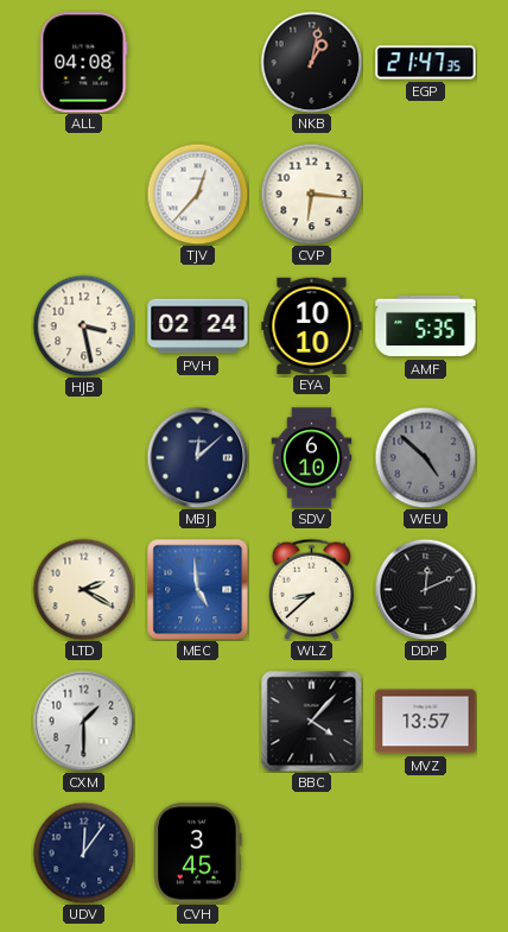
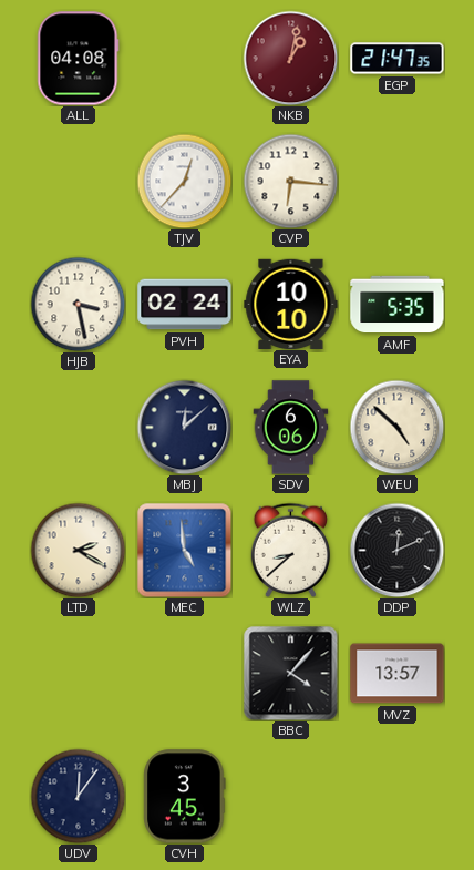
NKB dial: black -> burgundy (290, 58)
SDV: 6:10 -> 6:06 (291, 428)
WEU dial: grey -> cream (396, 427)
CXM: 1:30 -> none (83, 721)
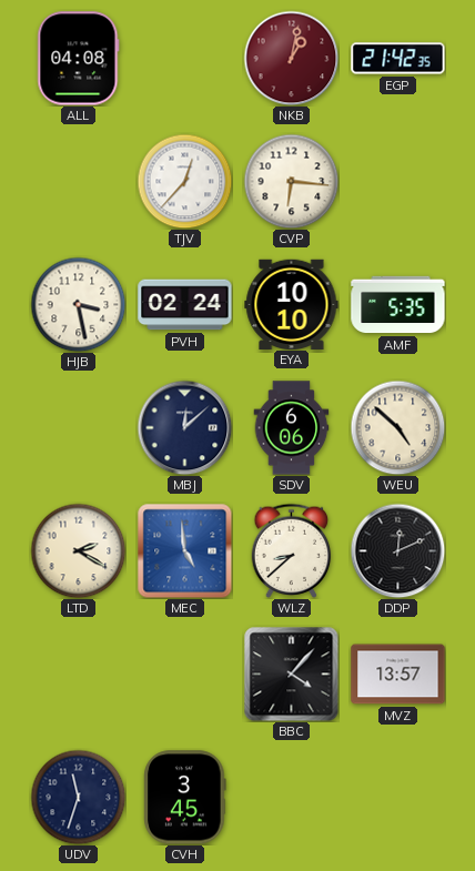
EGP: 21:47 -> 21:42 (398, 59)
UDV: 12:06 -> 11:33 (78, 797)
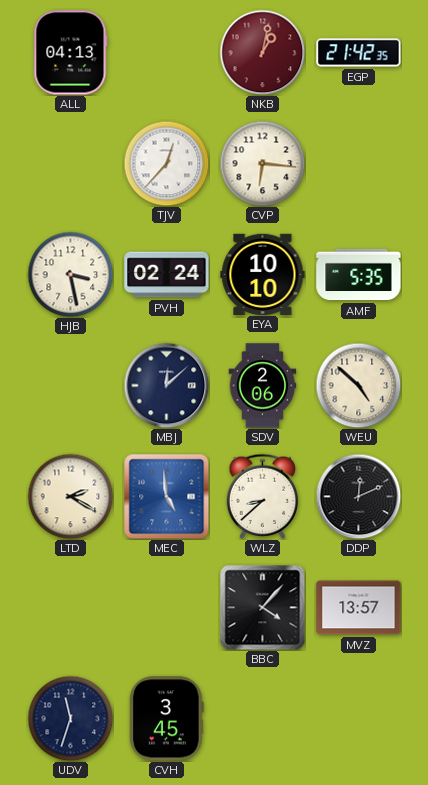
ALL: 04:08 -> 04:13 (71, 53)
SDV: 6:06 -> 2:06 (263, 386)
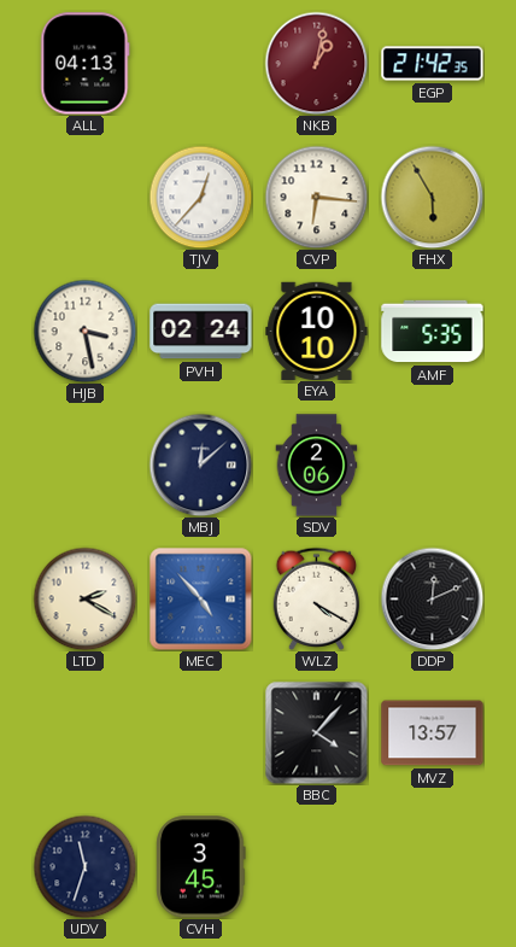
FHX: none -> 5:55 (432, 197)
WEU: 4:52 -> none (358, 385)
MEC: 4:59 -> 4:53 (200, 598)
WLZ: 8:38 -> 4:20 (317, 598)
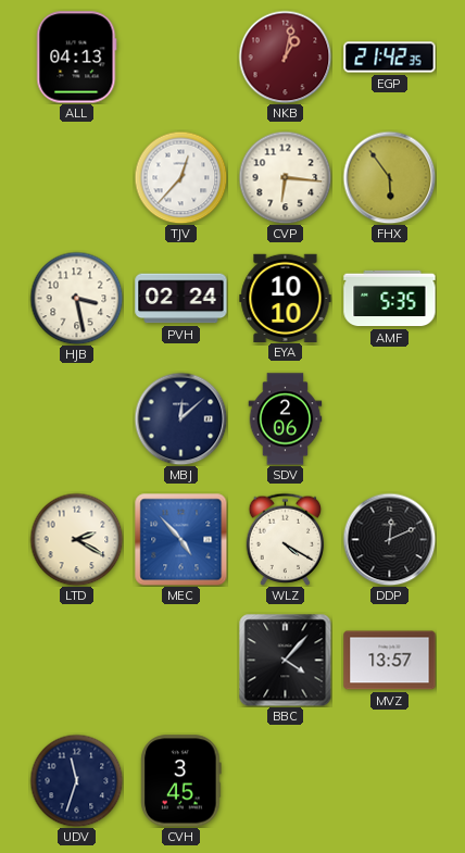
FHX: 5:55 -> 5:54 (389, 177)
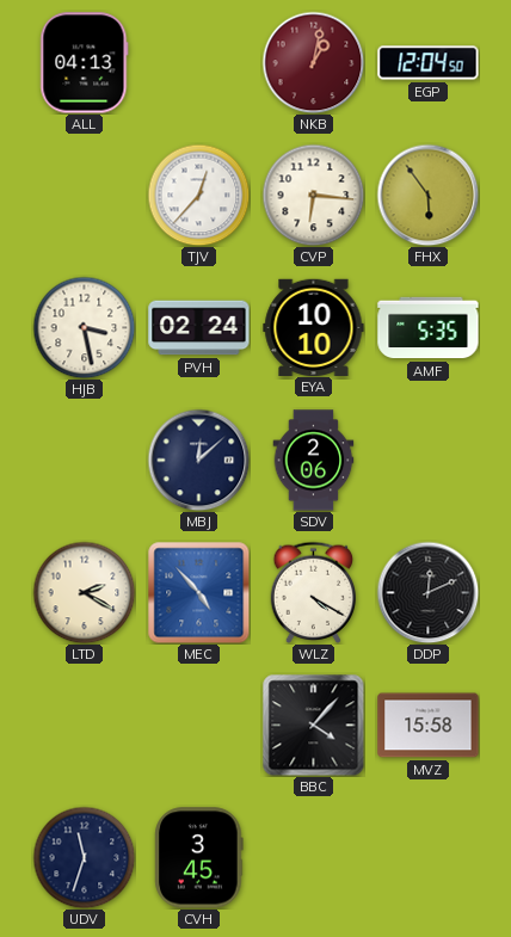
EGP: 21:42 -> 12:04 (429, 63)
MVZ: 13:57 -> 15:58 (429, 726)
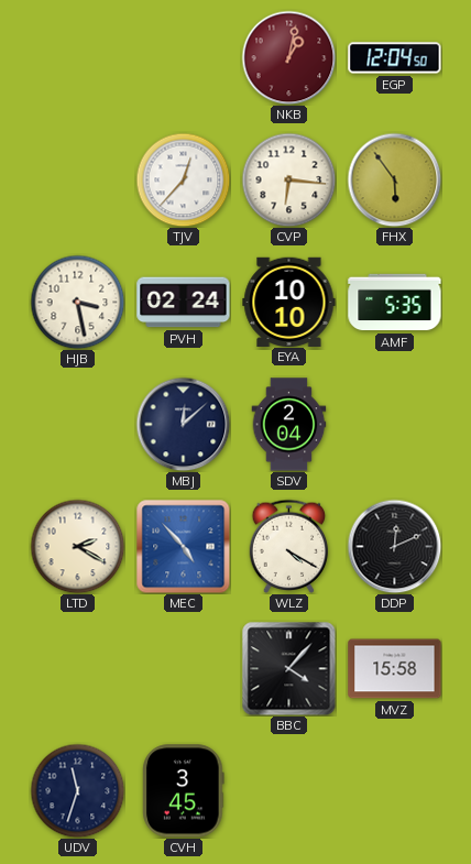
ALL: 04:13 -> none (85, 63)
SDV: 2:06 -> 2:04 (289, 425)
